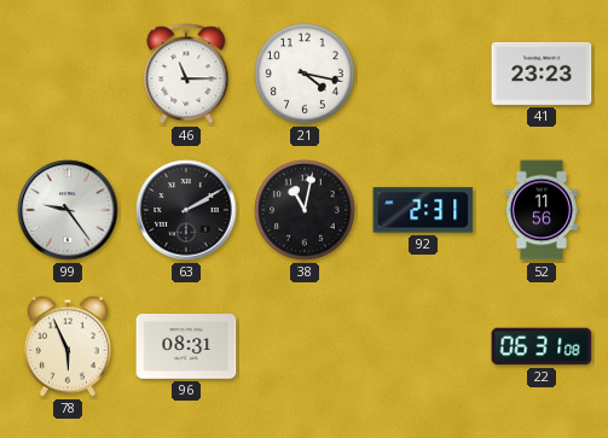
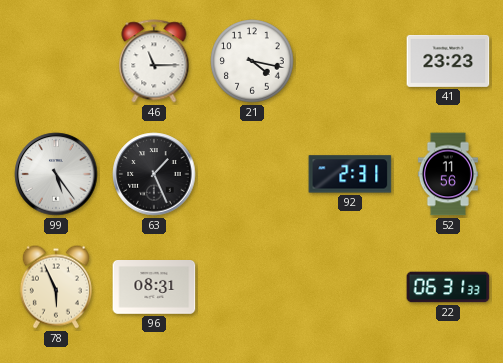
99: 9:24 -> 5:24 (56, 174)
63: 2:10 -> 1:26 (154, 174)
38: 11:02 -> none (305, 210)
22: 06:31:08 -> 06:31:33 (448, 287)
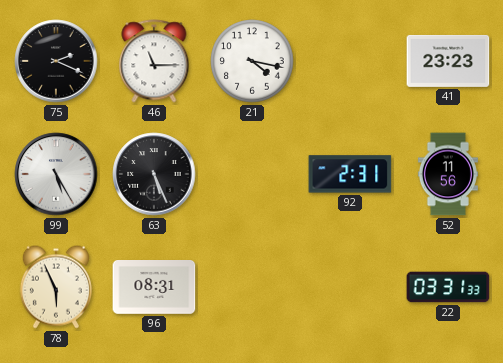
75: none -> 2:19 (56, 61)
99: 5:24 -> 5:25 (56, 174)
63: 1:26 -> 5:26 (154, 174)
22: 06:31 -> 03:31 (448, 287)
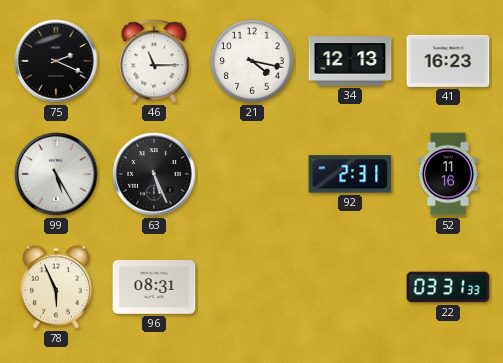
34: none -> 12:13 (350, 61)
41: 23:23 -> 16:23 (448, 61)
52: 11:56 -> 11:16 (448, 174)
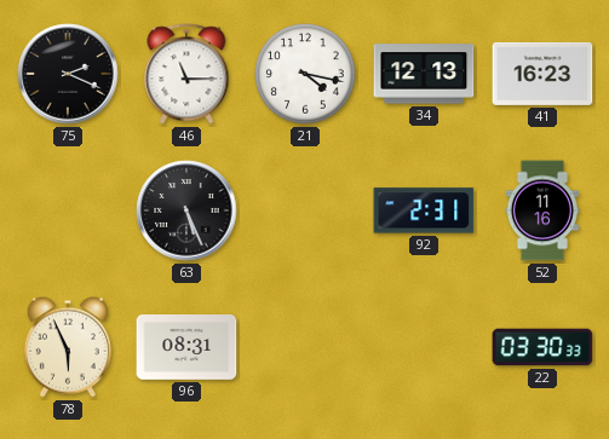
99: 5:25 -> none (56, 174)
22: 03:31 -> 03:30 (542, 347)
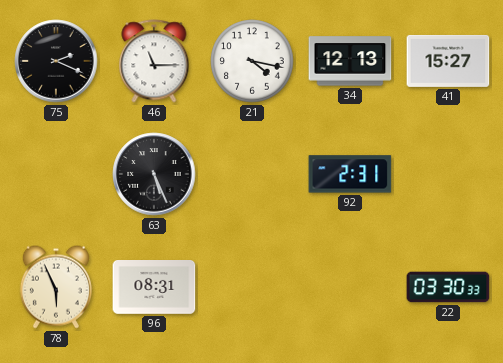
41: 16:23 -> 15:27 (448, 61)
52: 11:16 -> none (542, 210)
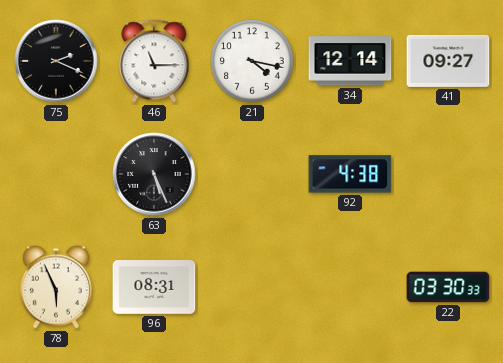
34: 12:13 -> 12:14 (350, 61)
41: 15:27 -> 09:27 (448, 61)
92: 2:31 -> 4:38 (350, 174)
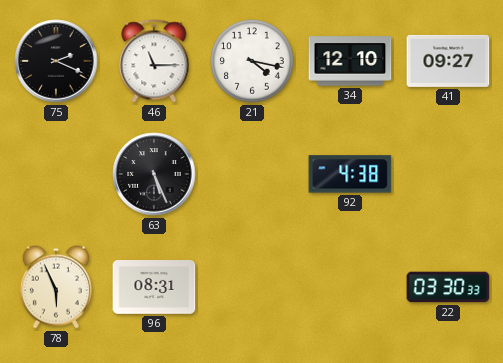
34: 12:14 -> 12:10 (350, 61)
